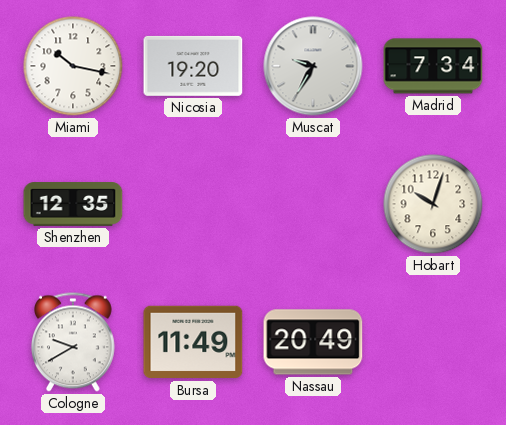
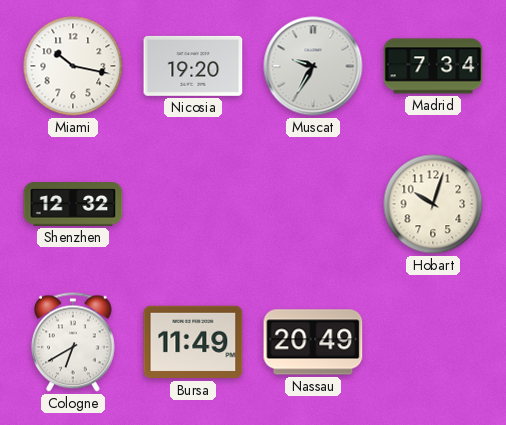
Shenzhen: 12:35 -> 12:32 (73, 204)
Cologne: 9:40 -> 6:40 (73, 342)
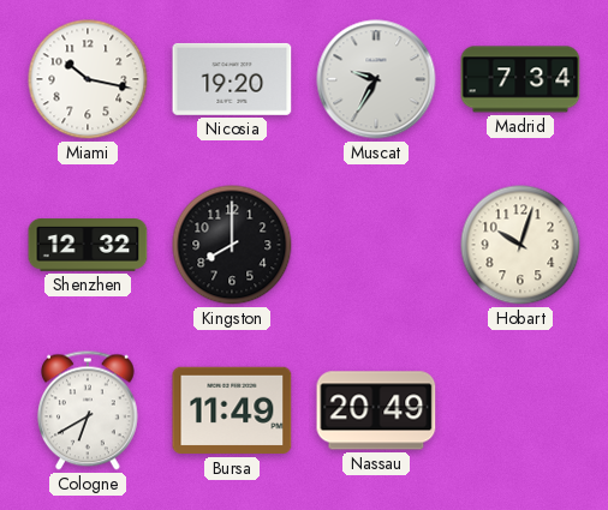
Kingston: none -> 8:00 (232, 245)
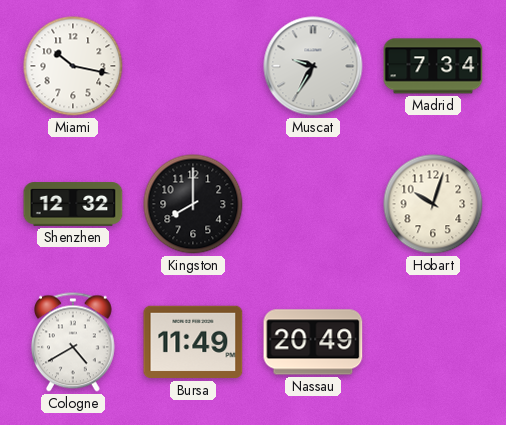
Nicosia: 19:20 -> none (232, 79)
Cologne: 6:40 -> 4:40 (73, 342)
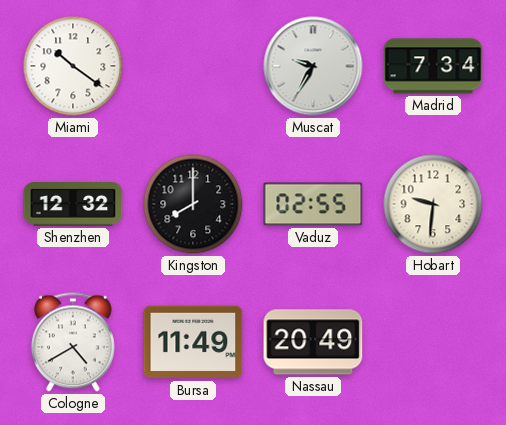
Miami: 10:17 -> 10:21 (73, 66)
Vaduz: none -> 02:55 (313, 204)
Hobart: 10:03 -> 9:31 (433, 204)
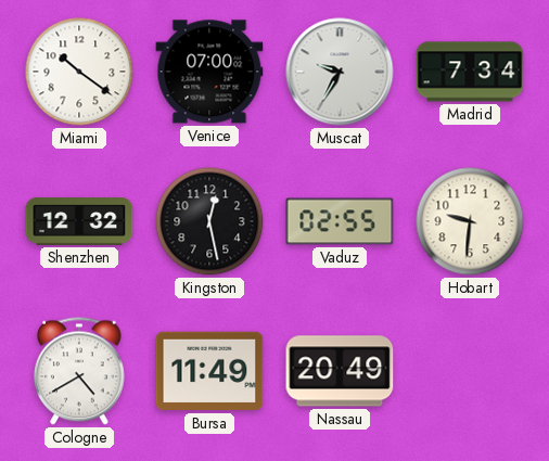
Venice: none -> 07:00 (209, 72)
Kingston: 8:00 -> 12:28 (209, 221)
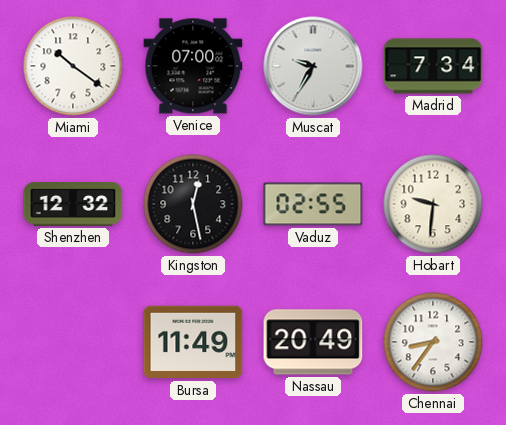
Cologne: 4:40 -> none (79, 371)
Chennai: none -> 8:36 (433, 342)
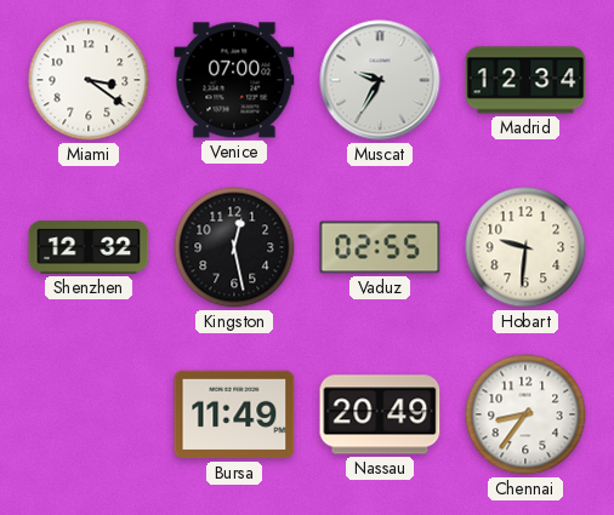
Miami: 10:21 -> 3:21 (89, 80)
Madrid: 7:34 -> 12:34 (525, 80)
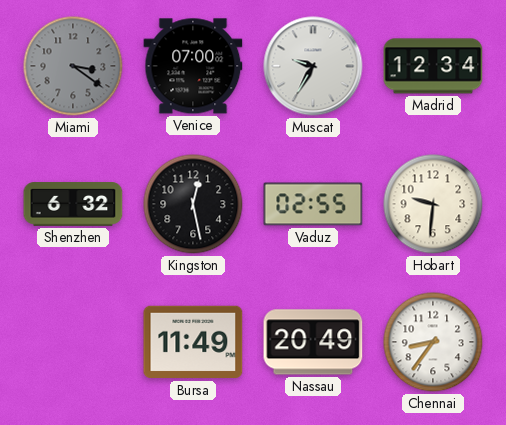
Miami dial: white -> grey (73, 66)
Shenzhen: 12:32 -> 6:32 (73, 204)
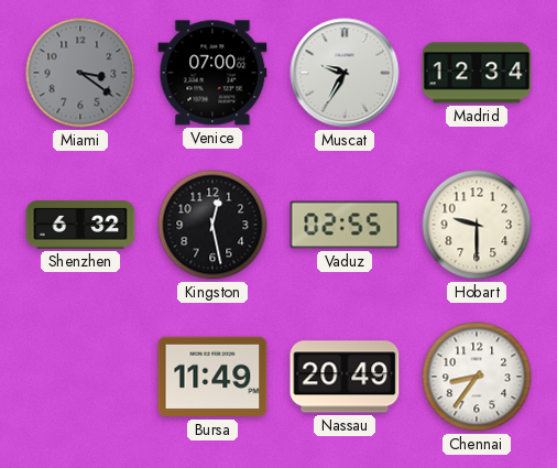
Hobart: 9:31 -> 9:30 (477, 225)
